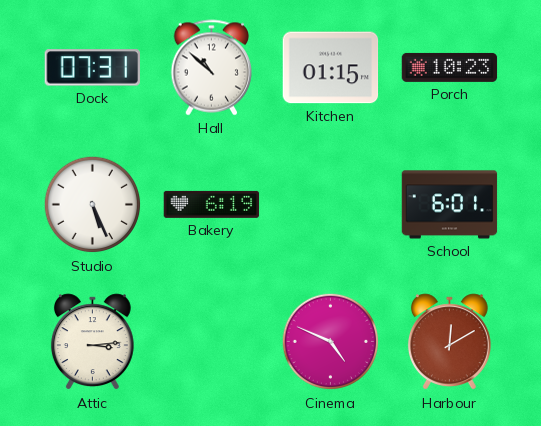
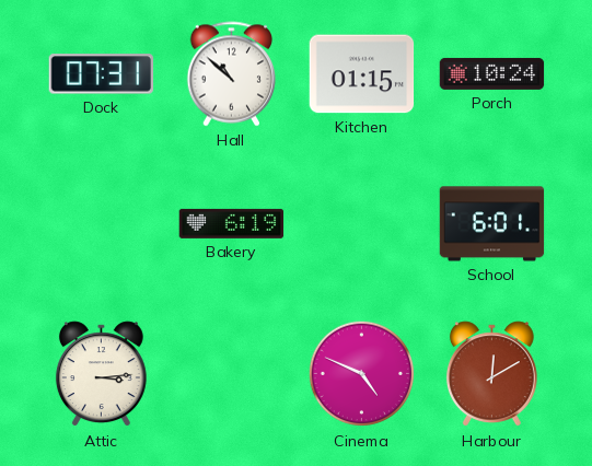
Porch: 10:23 -> 10:24 (492, 73)
Studio: 5:26 -> none (93, 205)
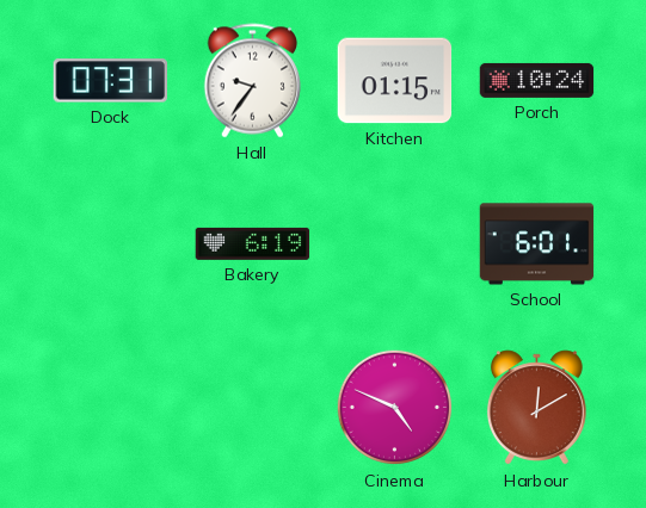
Hall: 10:52 -> 9:36 (253, 81)
Attic: 3:14 -> none (101, 374)
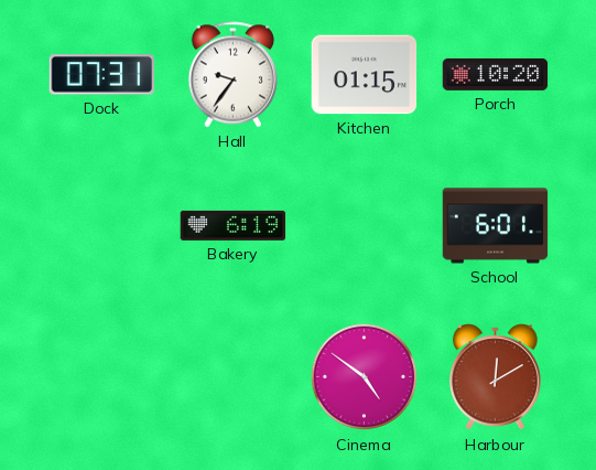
Porch: 10:24 -> 10:20 (496, 74)
Cinema: 4:49 -> 4:51 (365, 377)
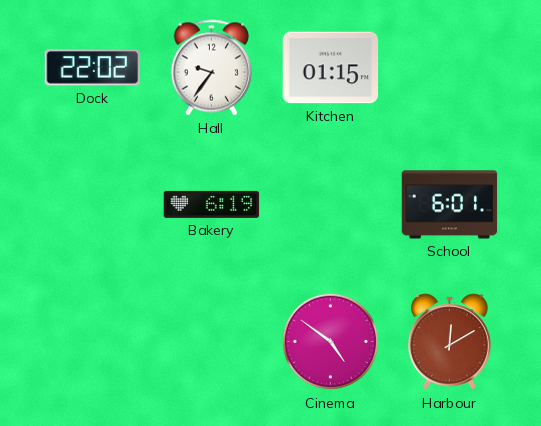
Dock: 07:31 -> 22:02 (93, 68)
Porch: 10:20 -> none (496, 74)
